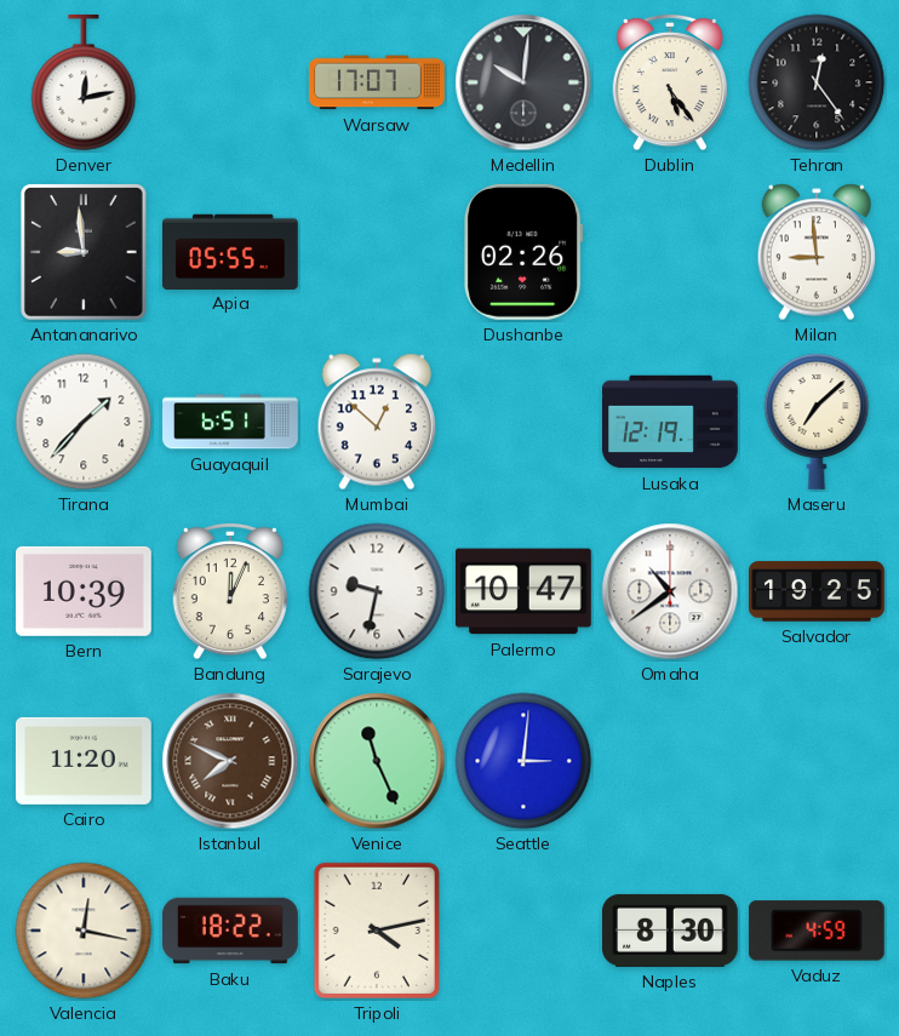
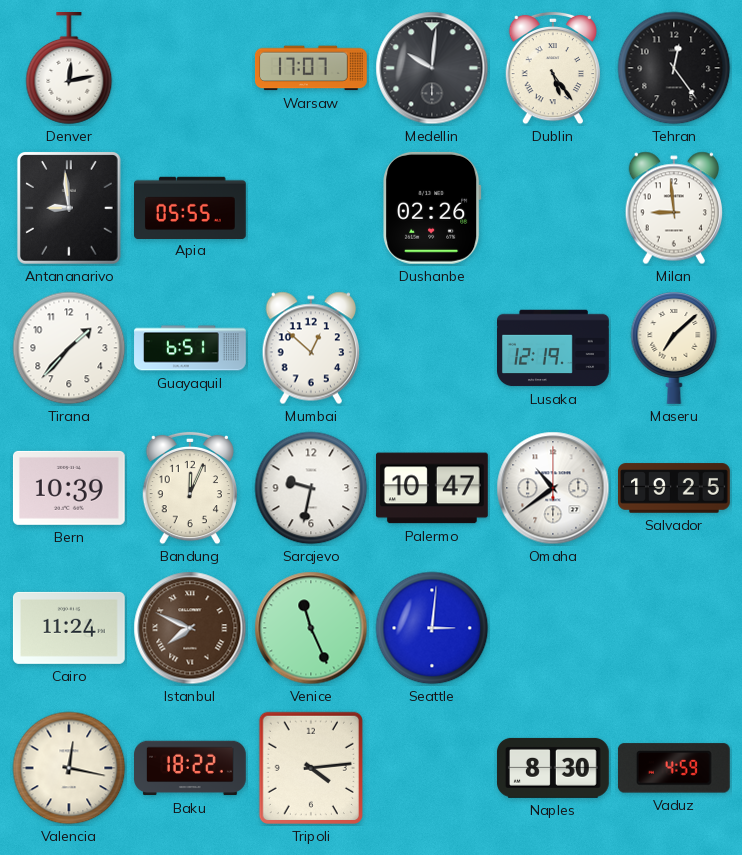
Cairo: 11:20 -> 11:24 (69, 628)
Tripoli: 4:13 -> 4:14 (311, 768)
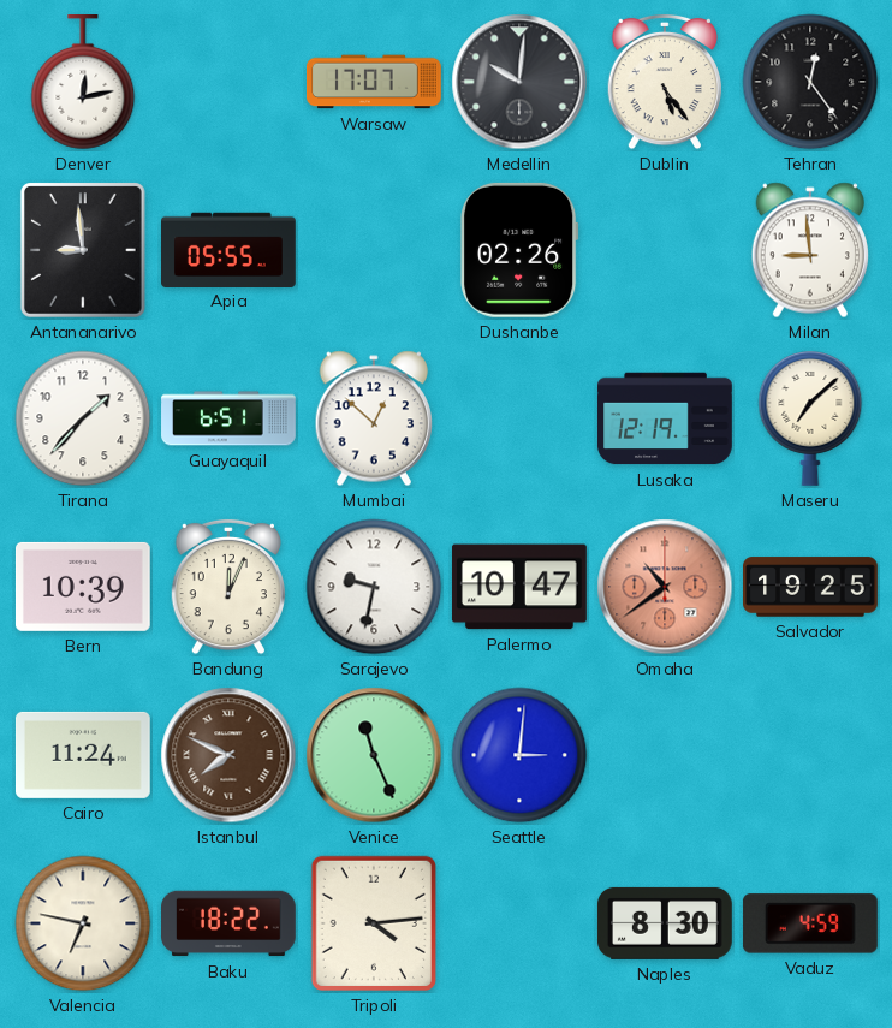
Omaha dial: white -> salmon (665, 587)
Valencia: 12:17 -> 6:47 (83, 923)
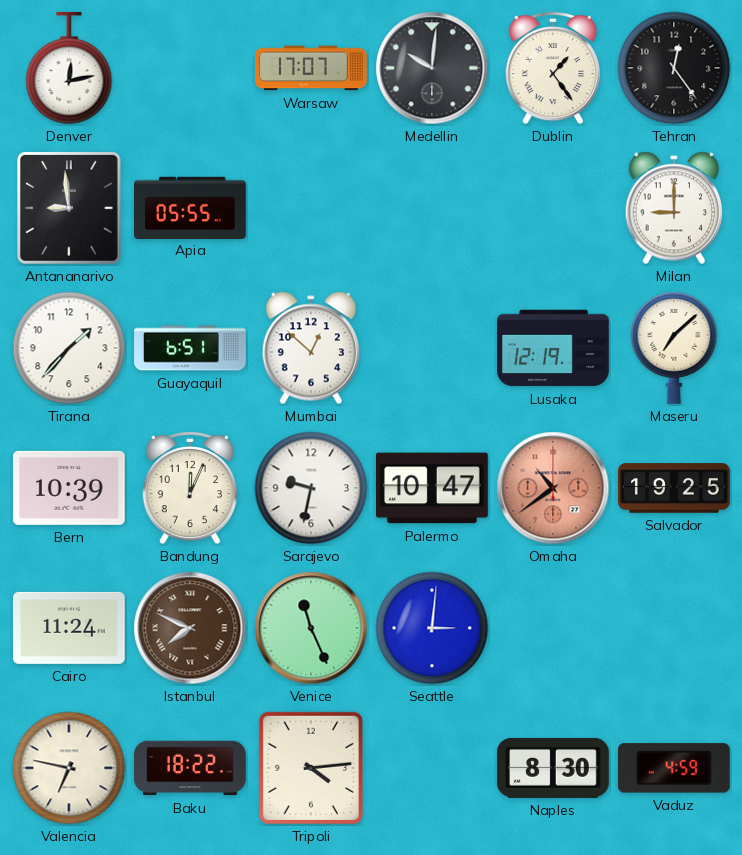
Dublin: 5:24 -> 1:24 (552, 68)
Dushanbe: 02:26 -> none (519, 250)
Milan: 8:59 -> 9:00 (673, 208)
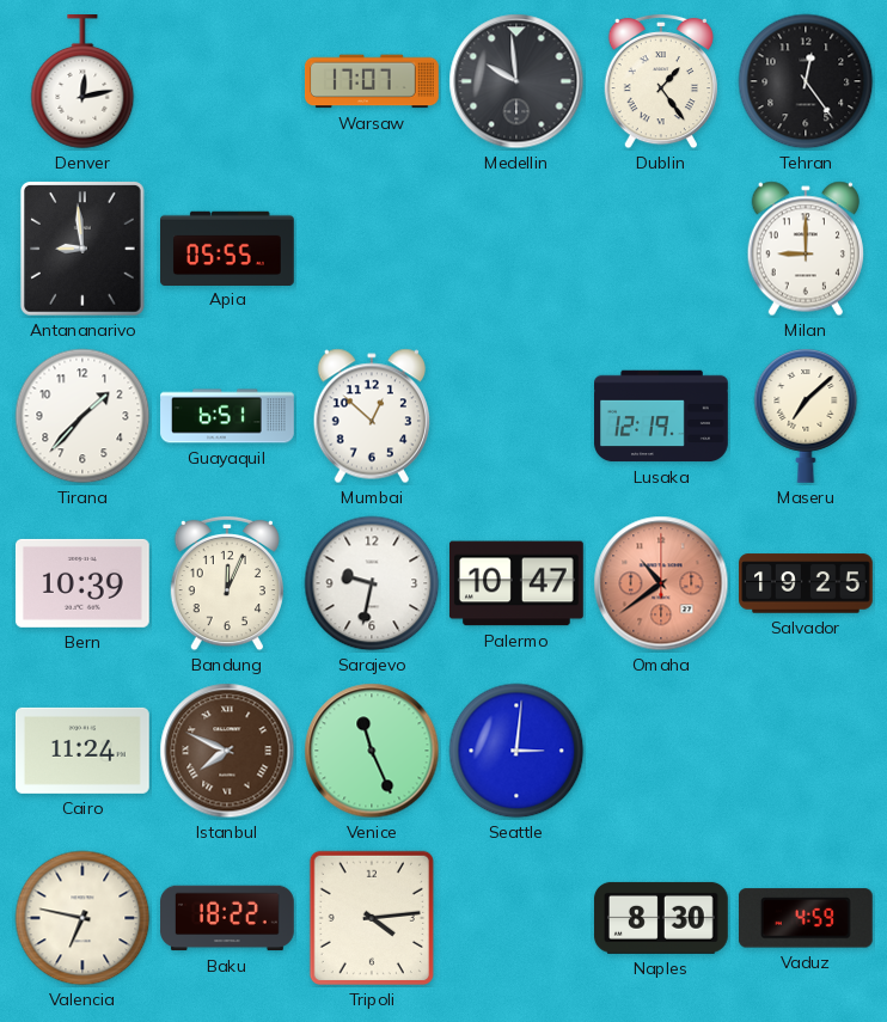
Medellin: 10:01 -> 9:59 (516, 81)
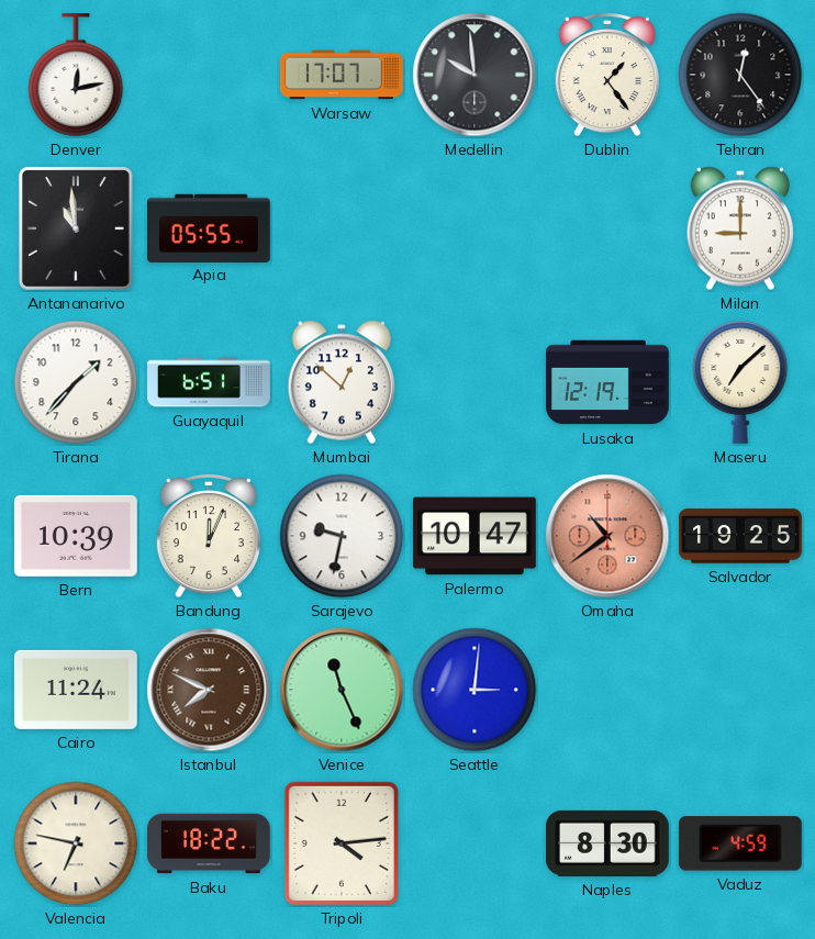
Antananarivo: 8:59 -> 10:59 (76, 230)
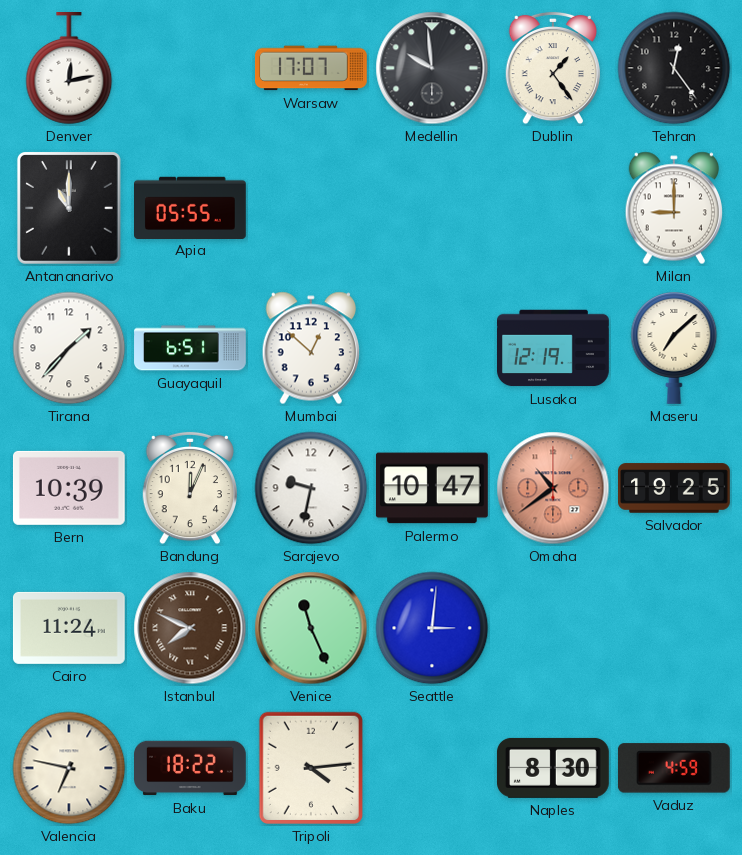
Antananarivo: 10:59 -> 11:00 (69, 209)
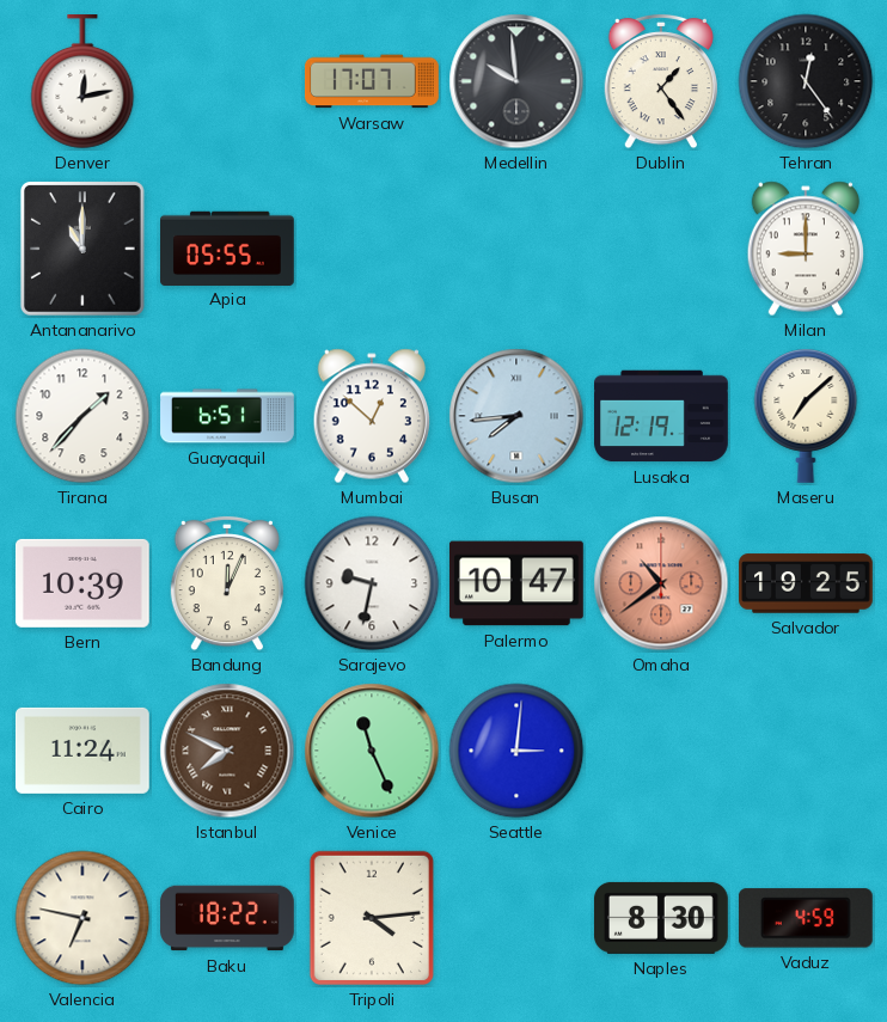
Busan: none -> 7:44 (516, 416)
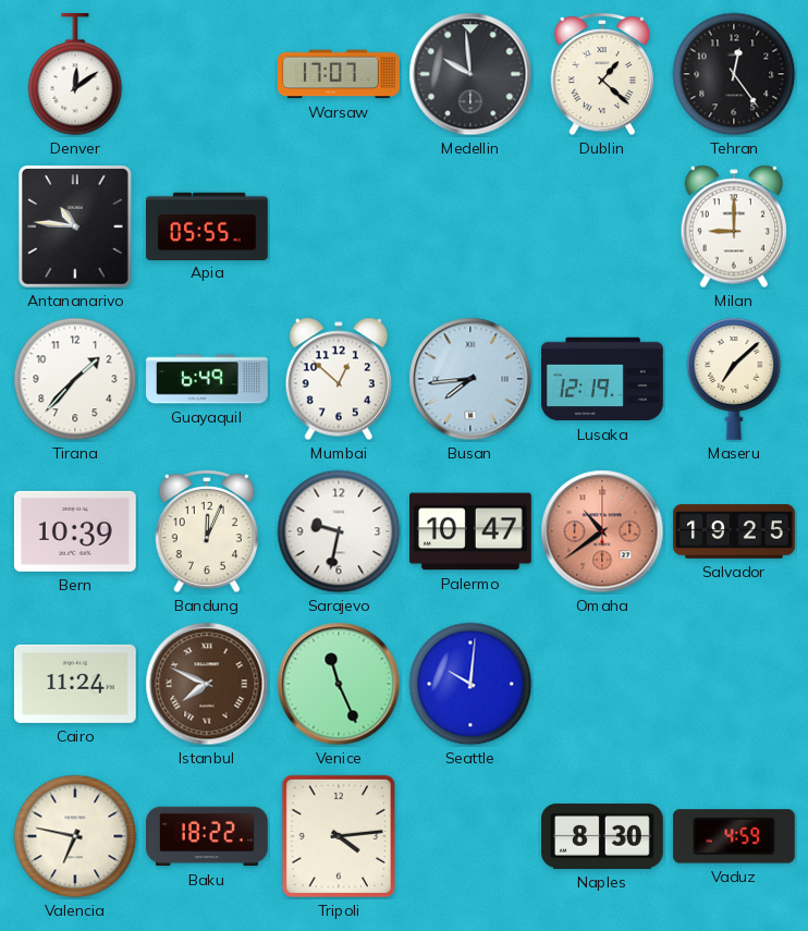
Denver: 12:13 -> 12:09 (75, 75)
Dublin: 1:24 -> 1:22 (601, 74)
Antananarivo: 11:00 -> 10:46 (75, 228)
Guayaquil: 6:51 -> 6:49 (207, 379)
Seattle: 3:01 -> 10:01 (470, 684)
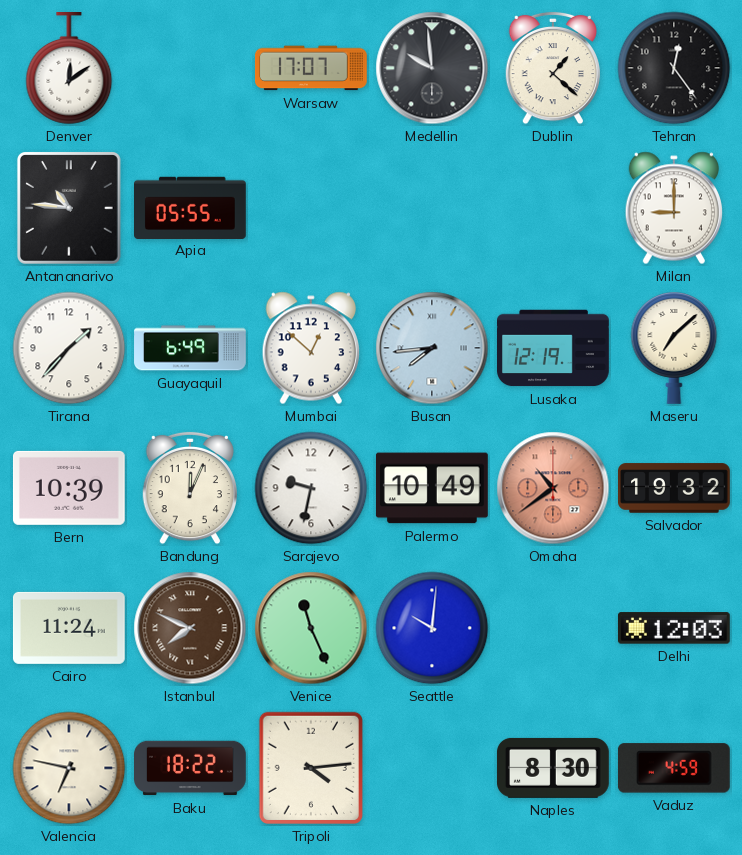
Palermo: 10:47 -> 10:49 (432, 488)
Salvador: 19:25 -> 19:32 (675, 488)
Delhi: none -> 12:03 (674, 628)
